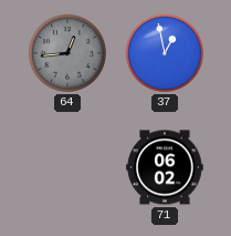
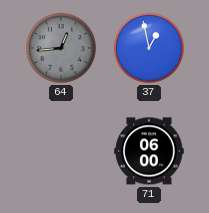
71: 06:02 -> 06:00 (149, 151)
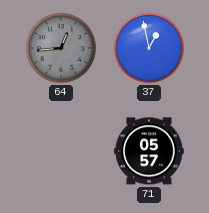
71: 06:00 -> 05:57 (149, 151)
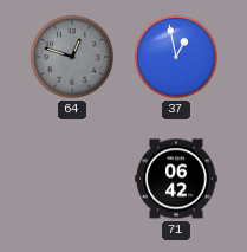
64: 12:44 -> 12:48 (72, 57)
71: 05:57 -> 06:42 (176, 179)
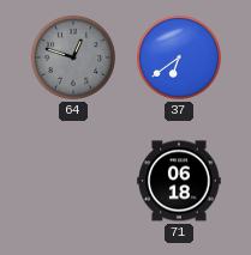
37: 12:58 -> 6:39 (179, 57)
71: 06:42 -> 06:18 (179, 181)
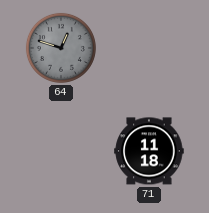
37: 6:39 -> none (179, 57)
71: 06:18 -> 11:18 (149, 151)
